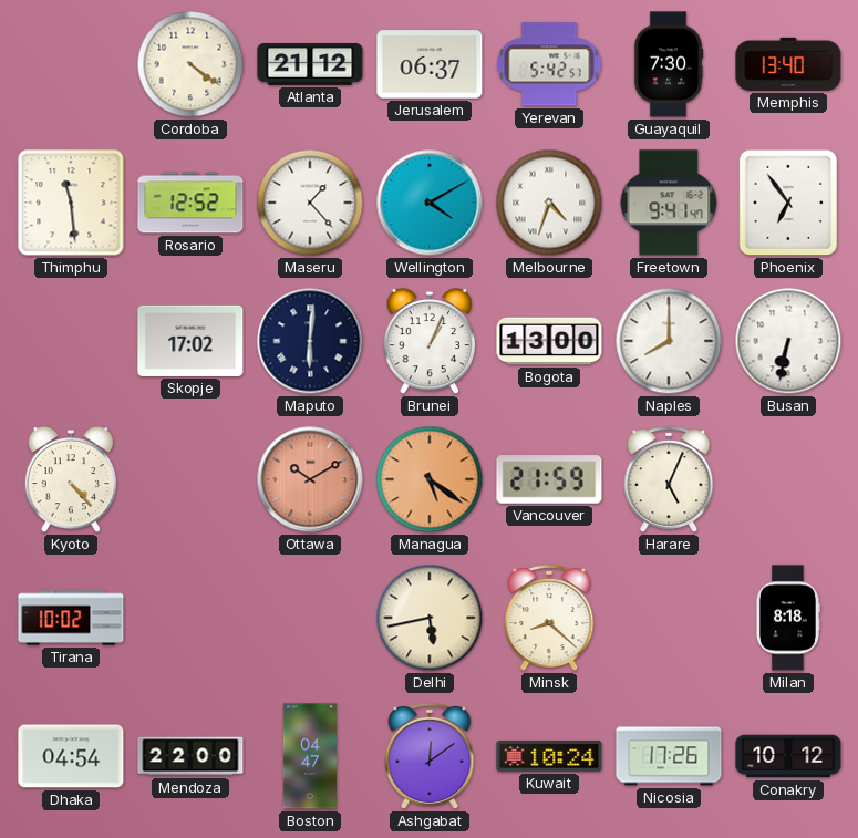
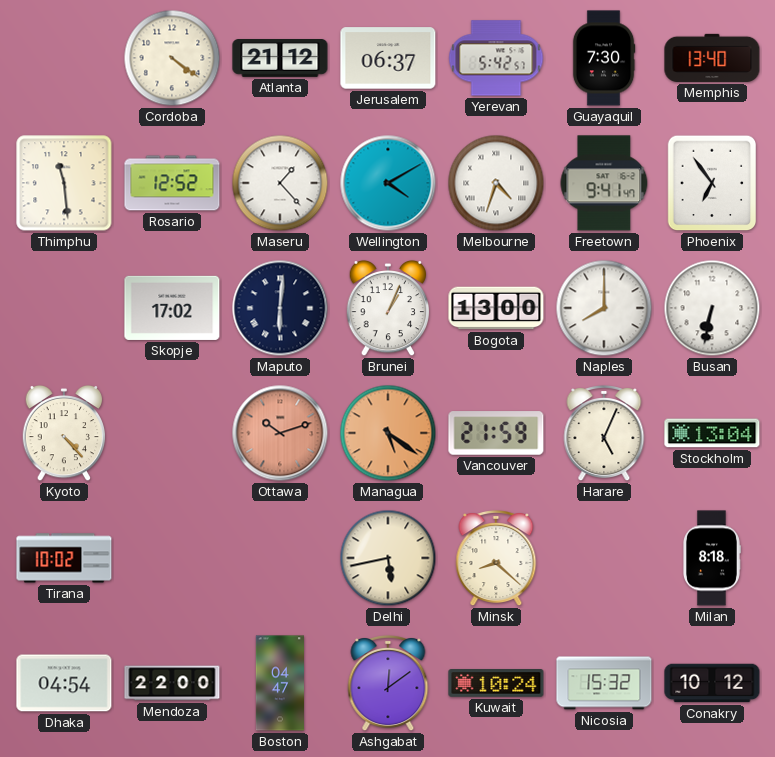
Ottawa: 10:10 -> 10:12 (280, 433)
Stockholm: none -> 13:04 (712, 433)
Nicosia: 17:26 -> 15:32 (604, 683)
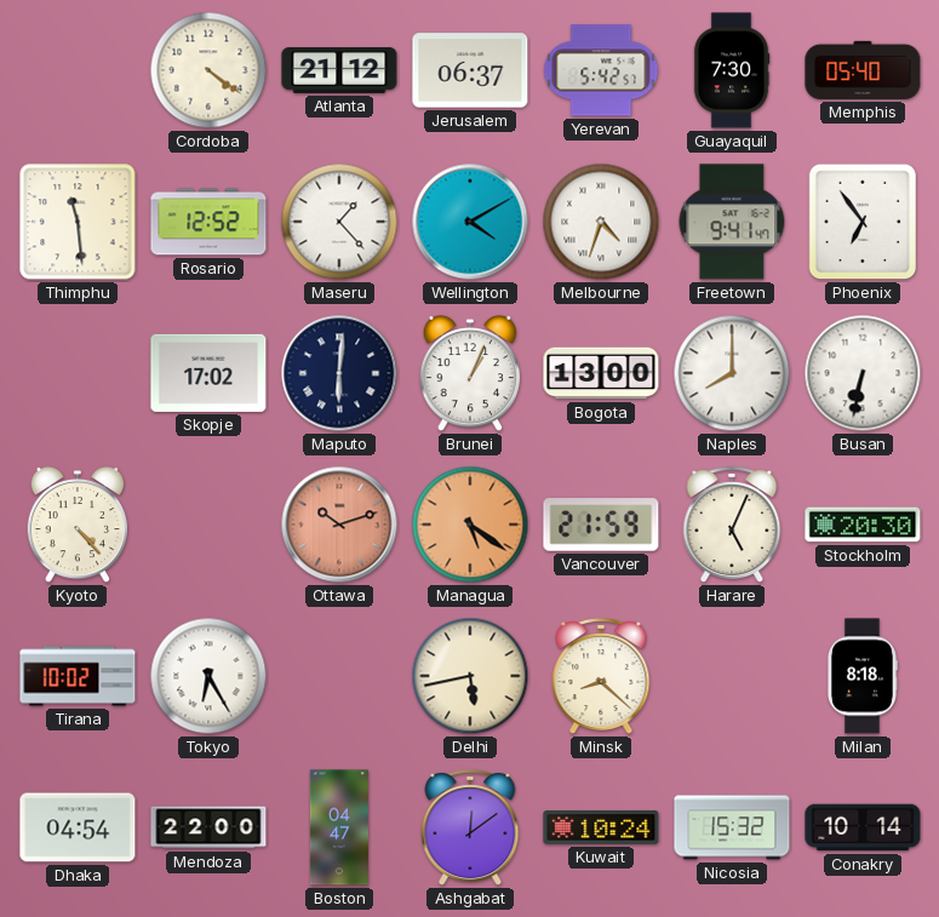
Memphis: 13:40 -> 05:40 (863, 70)
Stockholm: 13:04 -> 20:30 (863, 525)
Tokyo: none -> 6:25 (208, 676)
Conakry: 10:12 -> 10:14 (863, 827)
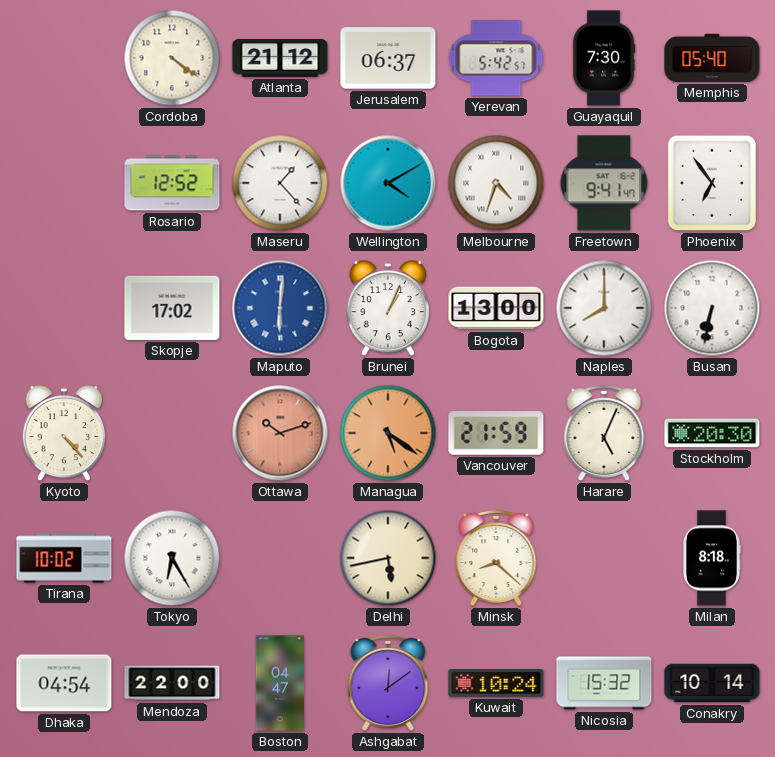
Thimphu: 11:29 -> none (78, 222)
Maputo dial: navy -> blue (280, 308)
